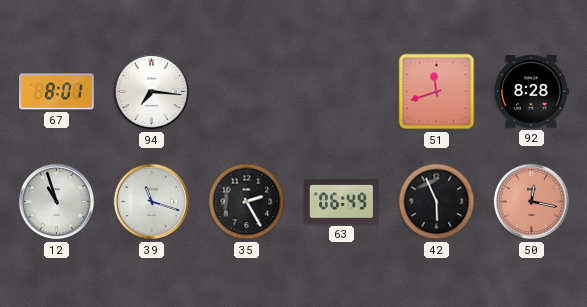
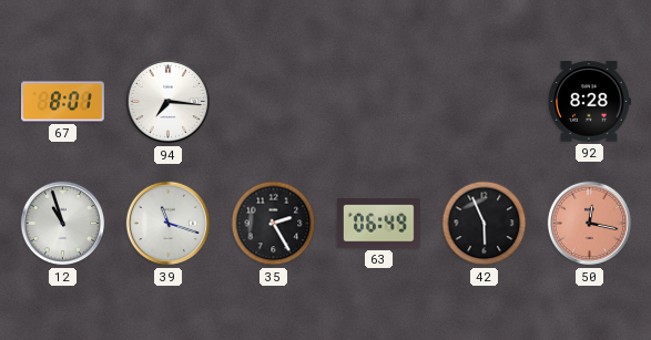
51: 11:42 -> none (437, 92)
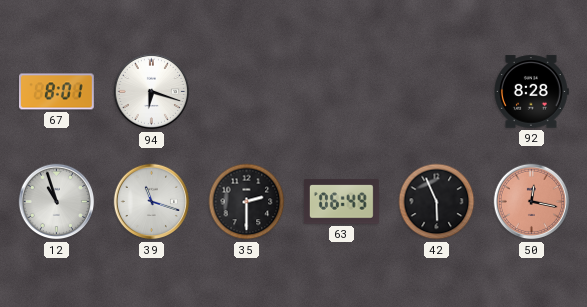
94: 7:16 -> 6:18 (152, 92)
35: 2:25 -> 2:30 (247, 202)
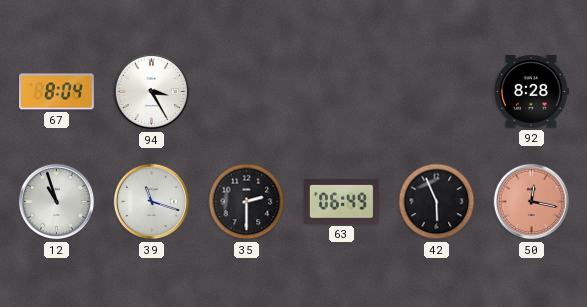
67: 8:01 -> 8:04 (56, 92)
94: 6:18 -> 3:25 (152, 92)
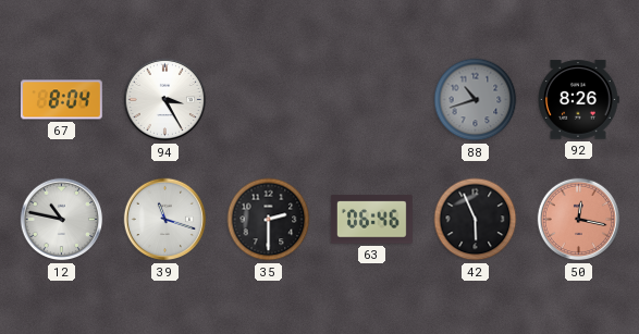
88: none -> 10:42 (476, 100)
92: 8:28 -> 8:26 (578, 100)
12: 10:57 -> 10:47 (62, 220)
63: 06:49 -> 06:46 (371, 220)
